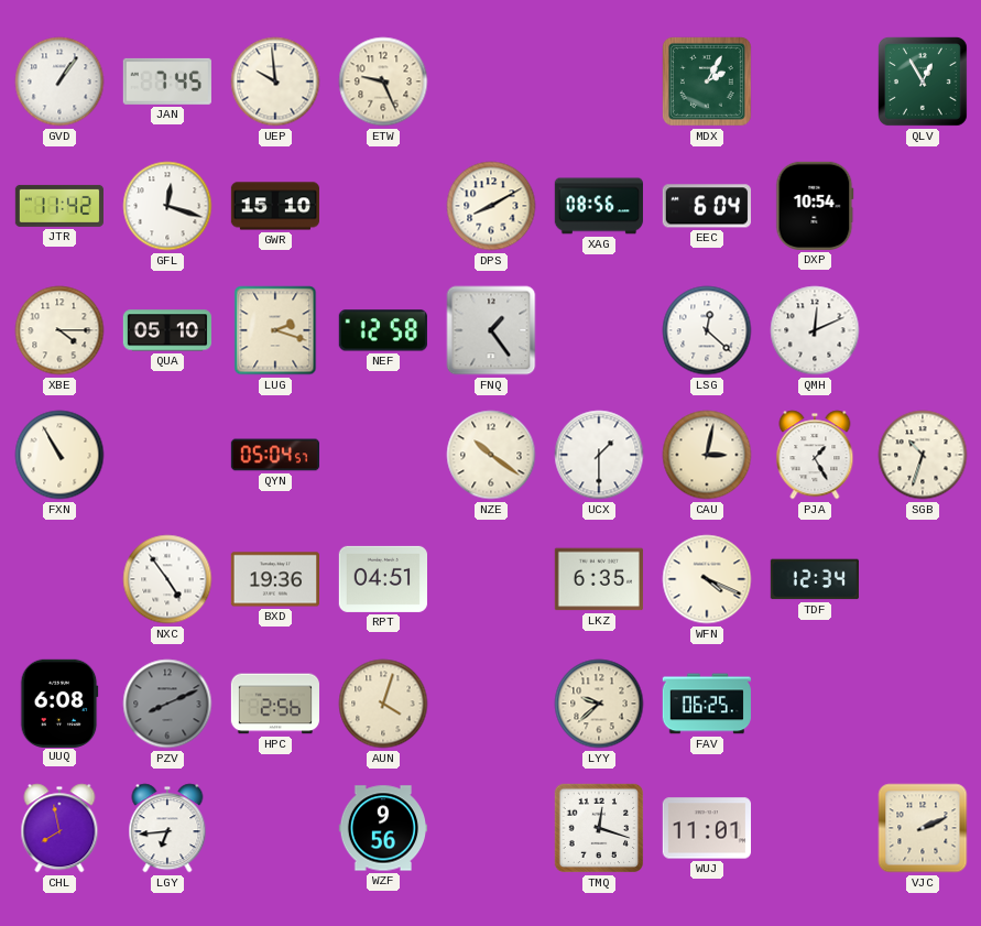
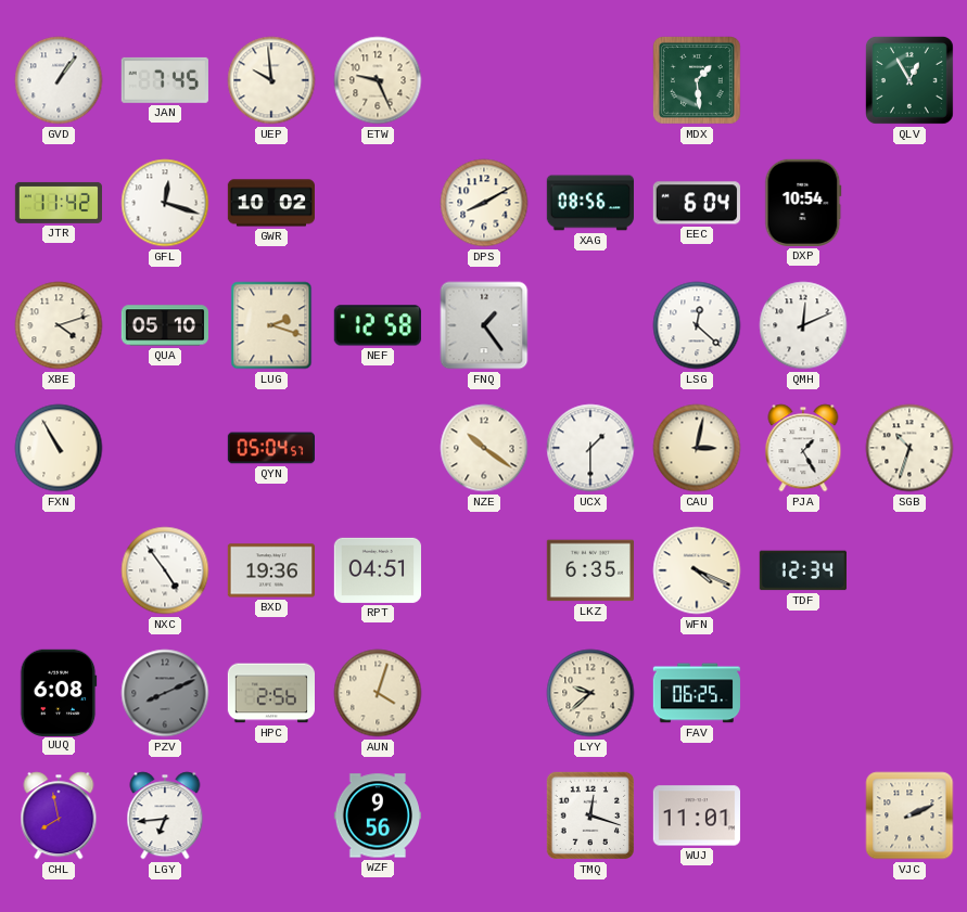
MDX: 2:05 -> 1:29 (697, 80)
GWR: 15:10 -> 10:02 (270, 203)
XBE: 4:15 -> 4:12 (59, 325)
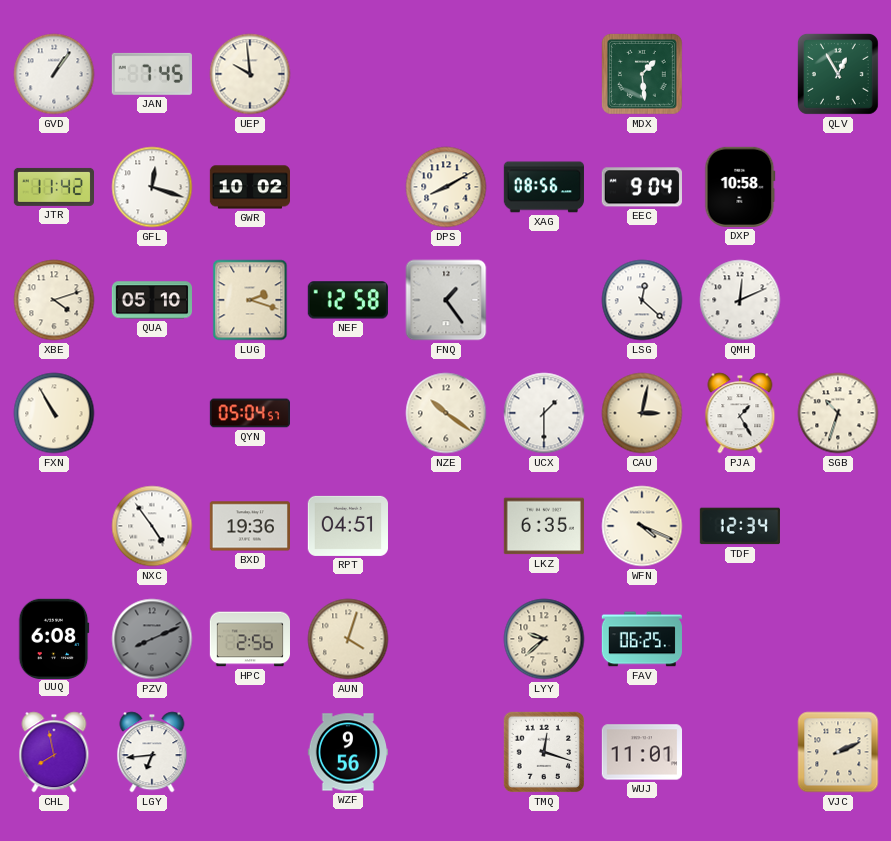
ETW: 9:26 -> none (378, 80)
EEC: 6:04 -> 9:04 (642, 187)
DXP: 10:54 -> 10:58 (740, 187)
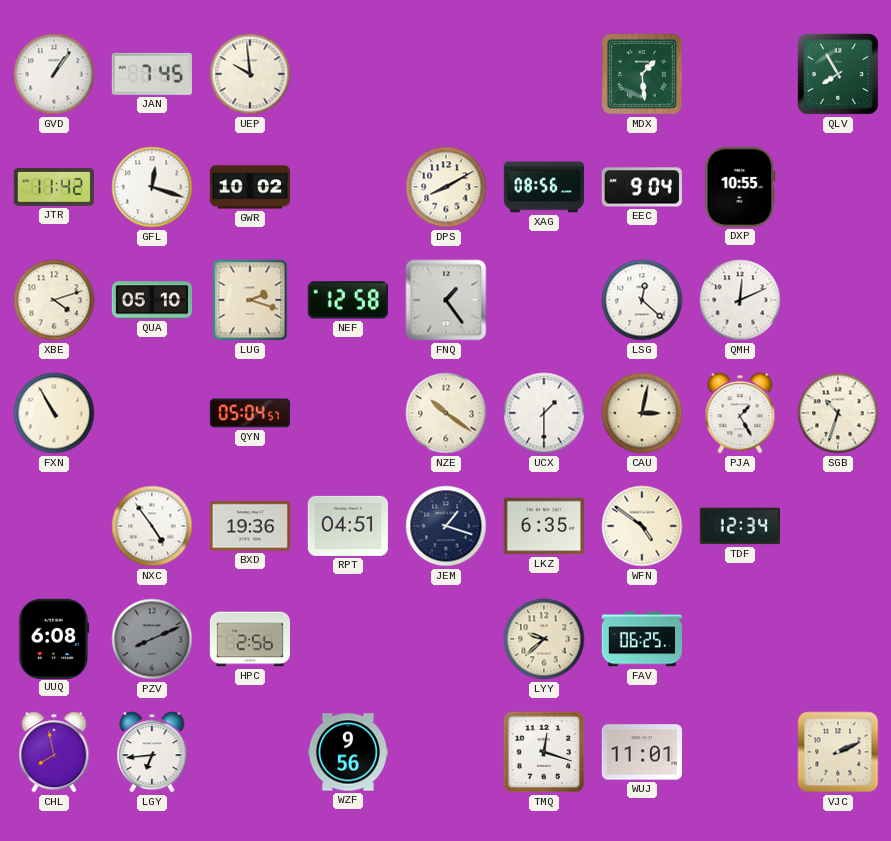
QLV: 12:55 -> 7:55 (838, 74)
DXP: 10:58 -> 10:55 (740, 187)
JEM: none -> 1:18 (446, 526)
WFN: 4:19 -> 4:51 (642, 526)
AUN: 4:03 -> none (348, 639)
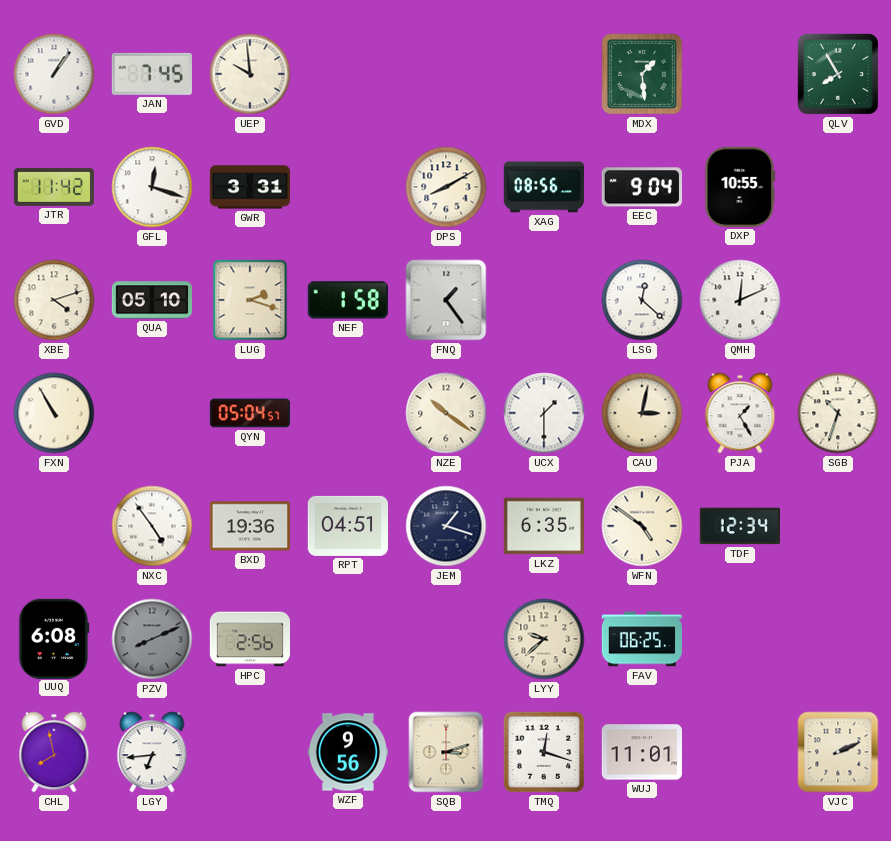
GWR: 10:02 -> 3:31 (249, 187)
NEF: 12:58 -> 1:58 (348, 300)
SQB: none -> 3:12 (446, 752)
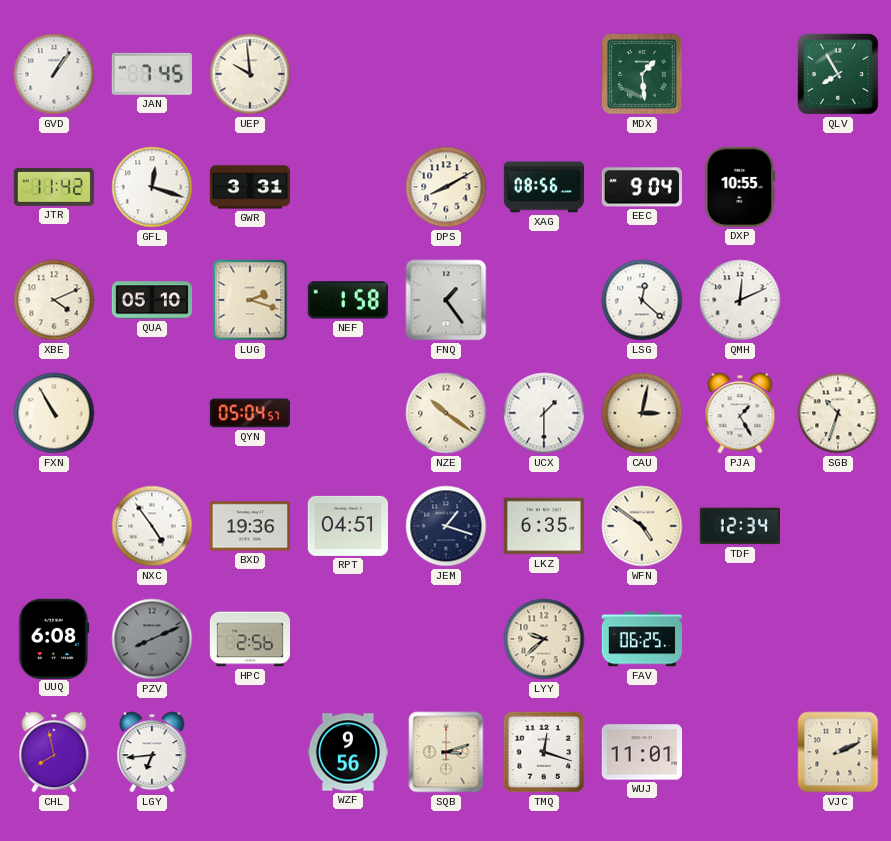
XBE: 4:12 -> 4:11 (54, 300)
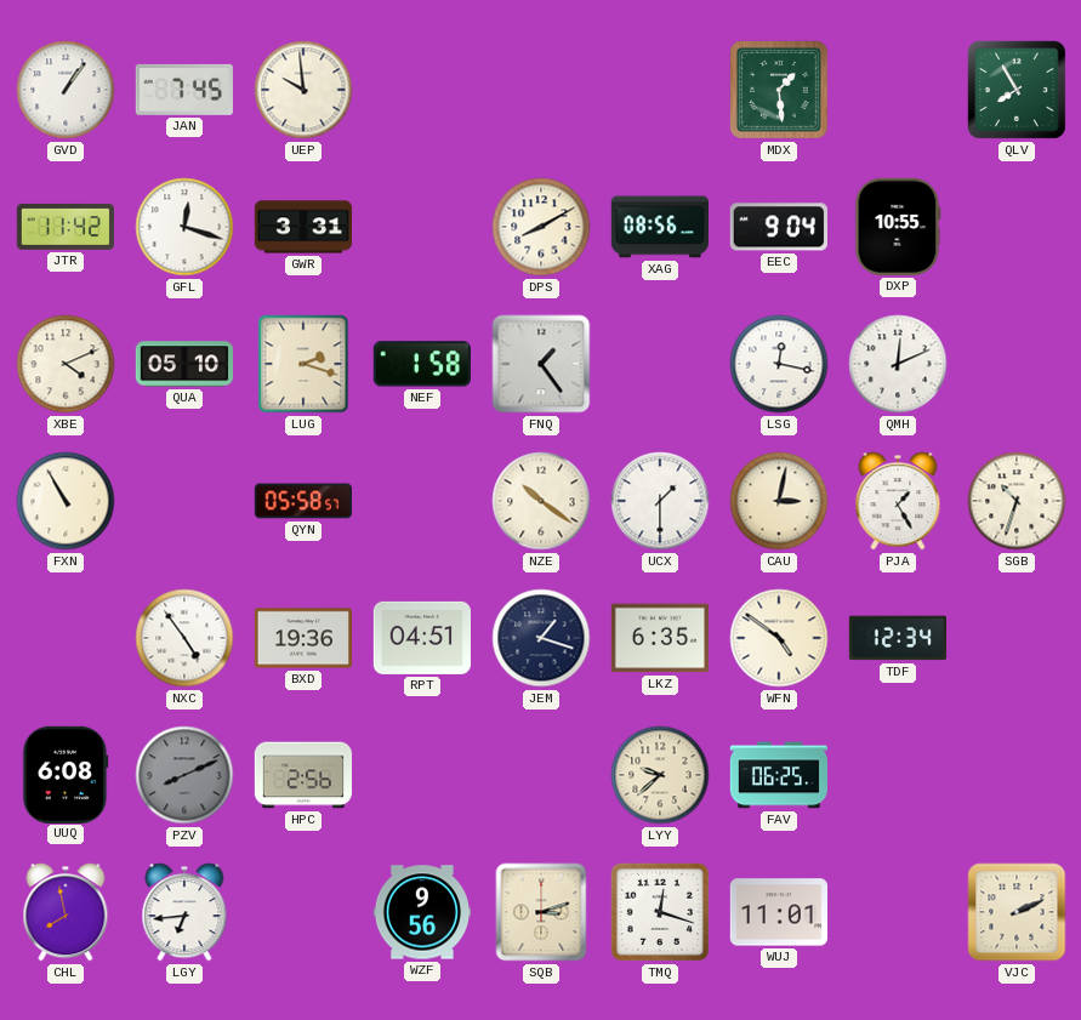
LSG: 12:22 -> 12:17 (779, 364)
QYN: 05:04 -> 05:58 (302, 501)
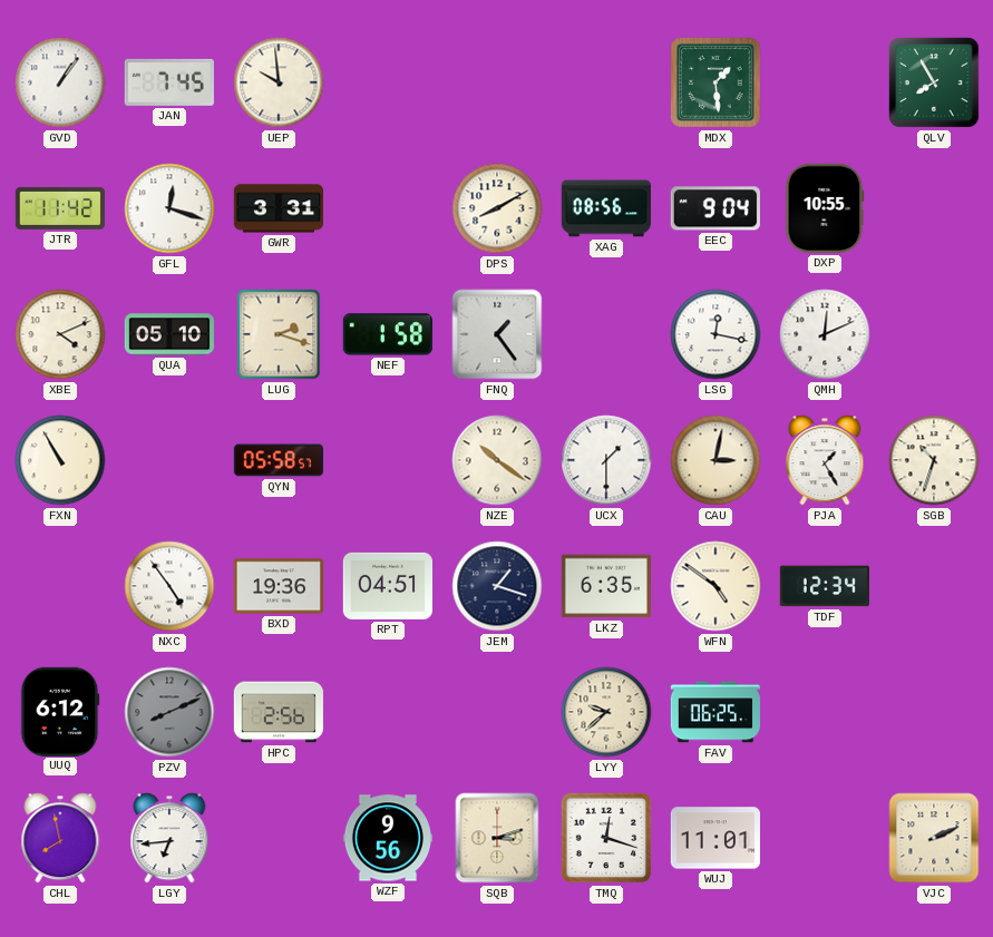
UUQ: 6:08 -> 6:12 (60, 711)
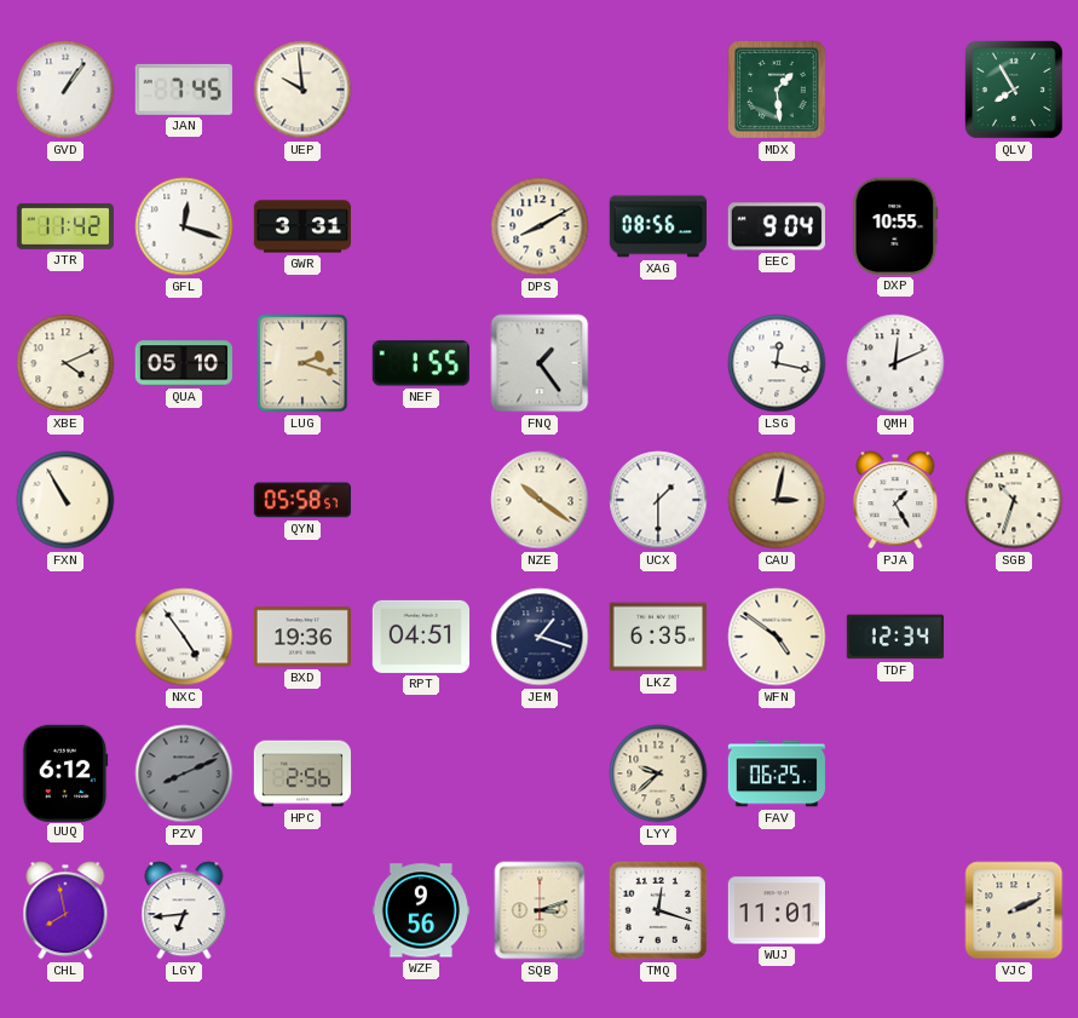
NEF: 1:58 -> 1:55 (421, 363)
